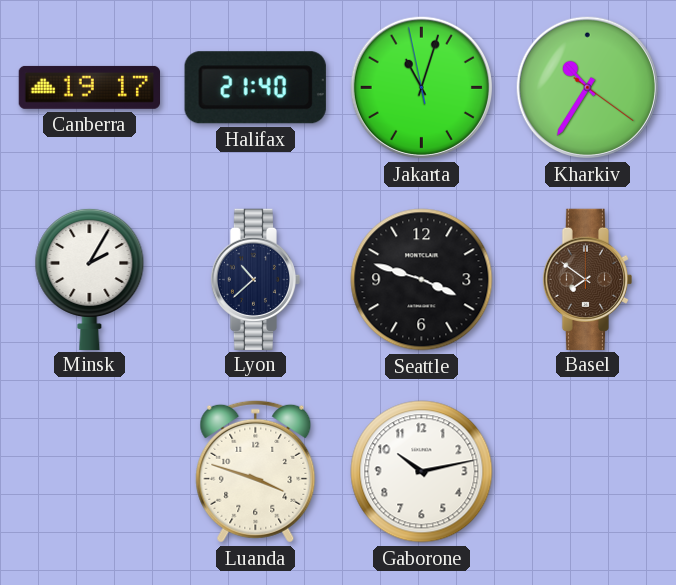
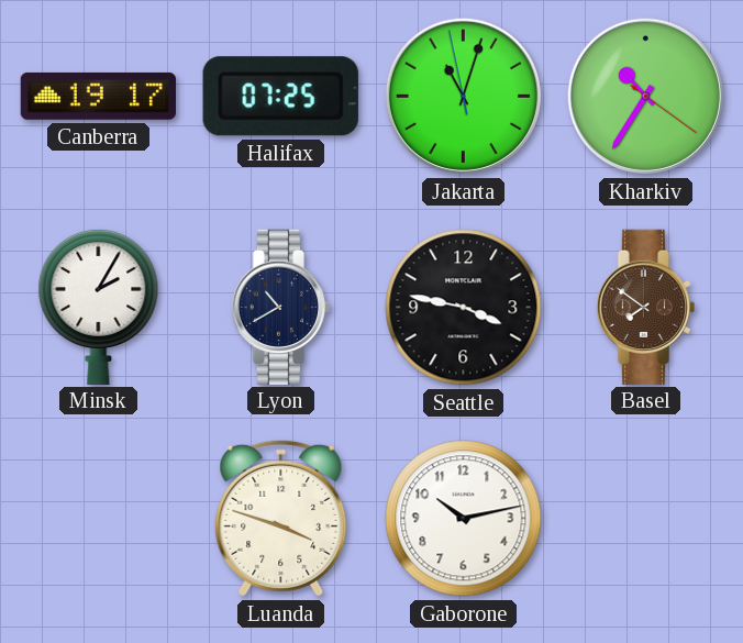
Halifax: 21:40 -> 07:25 (280, 97)
Lyon: 10:38 -> 10:40 (281, 307)
Seattle: 3:48 -> 3:47 (464, 308)
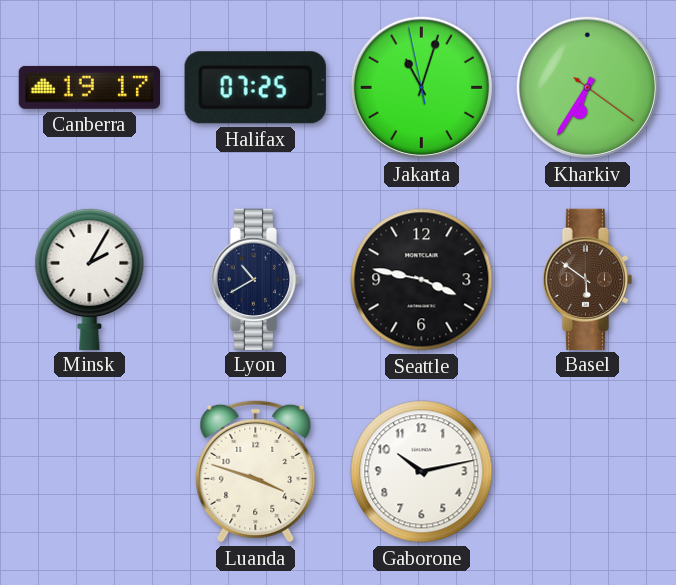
Kharkiv: 10:35 -> 6:35 (587, 87)
Basel: 7:51 -> 5:51 (588, 279)
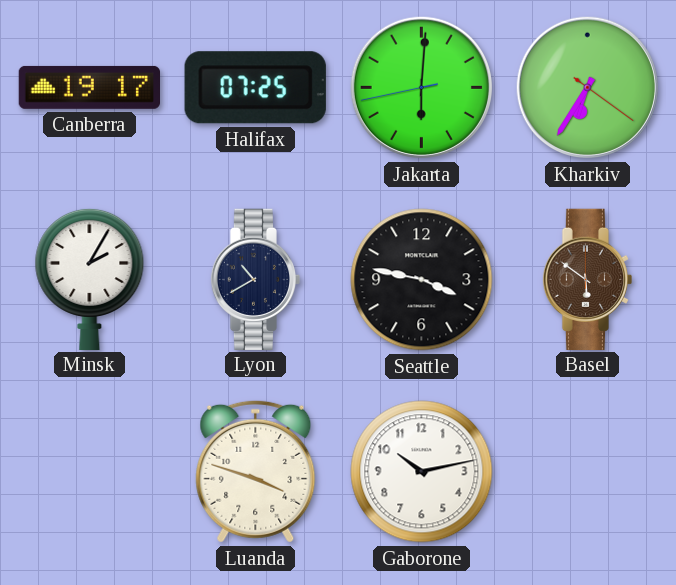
Jakarta: 11:02 -> 6:00 (421, 87)
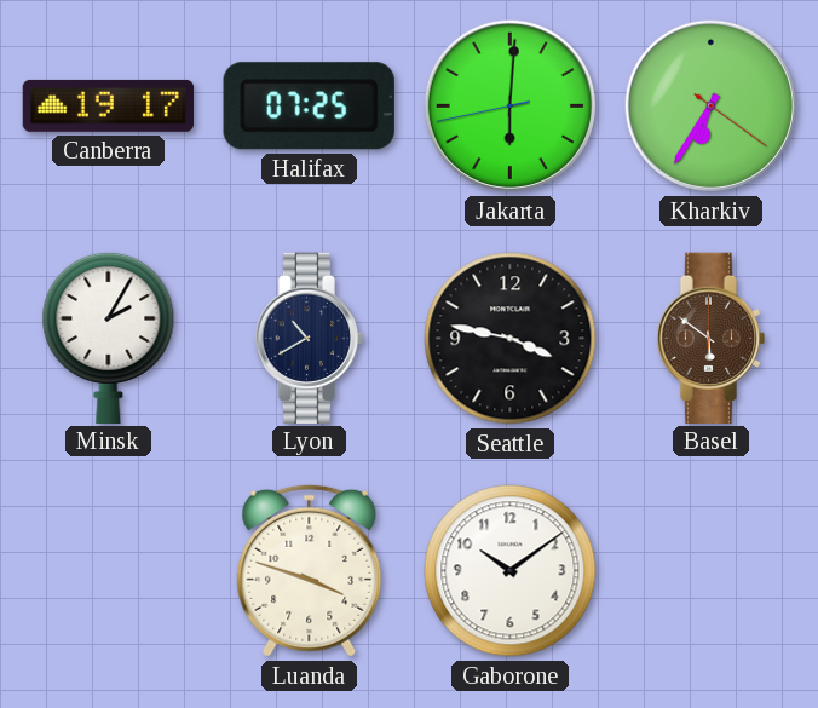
Gaborone: 10:13 -> 10:09 (511, 571)
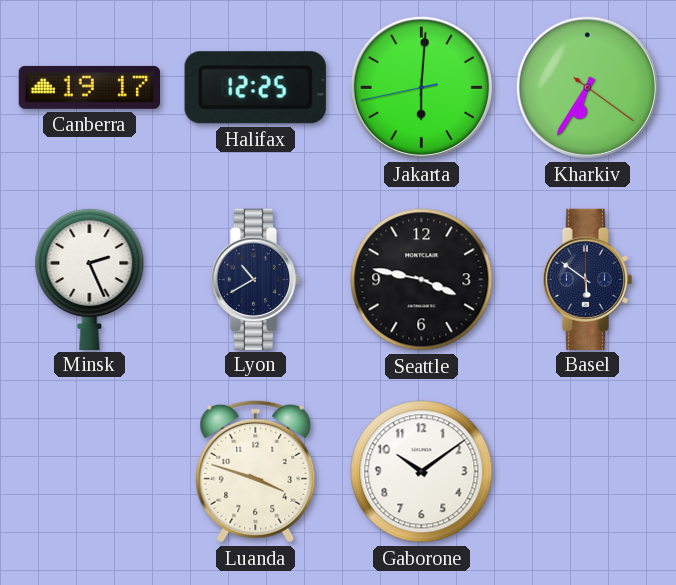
Halifax: 07:25 -> 12:25 (255, 88)
Minsk: 2:05 -> 2:26 (90, 278)
Basel dial: brown -> navy (588, 279)
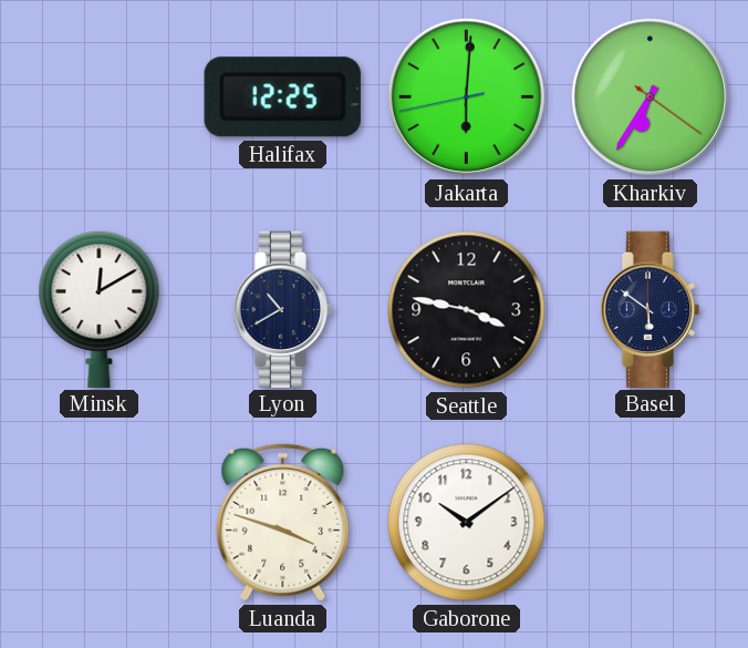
Canberra: 19:17 -> none (89, 87)
Minsk: 2:26 -> 12:10 (100, 308)
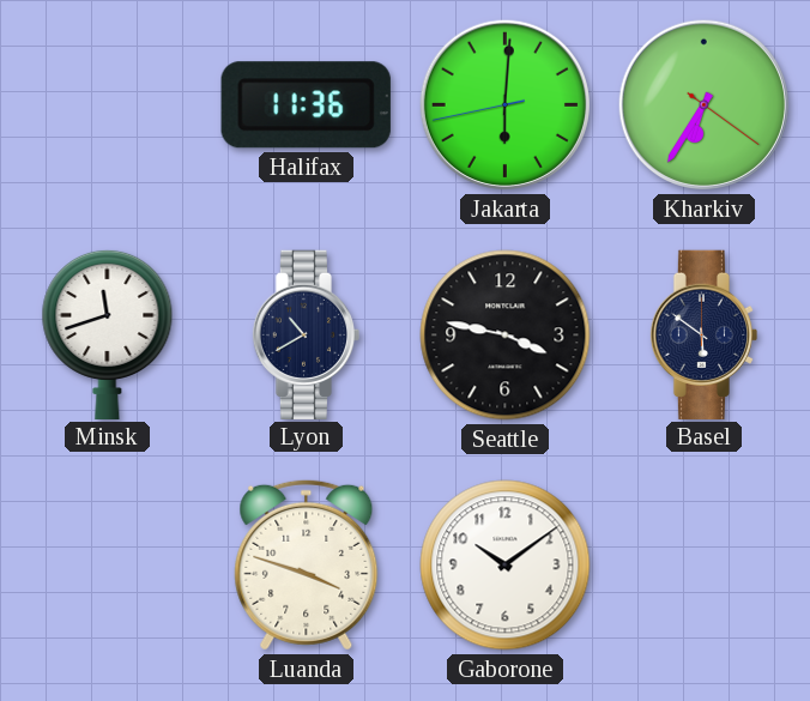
Halifax: 12:25 -> 11:36 (306, 105)
Minsk: 12:10 -> 11:42 (108, 333)
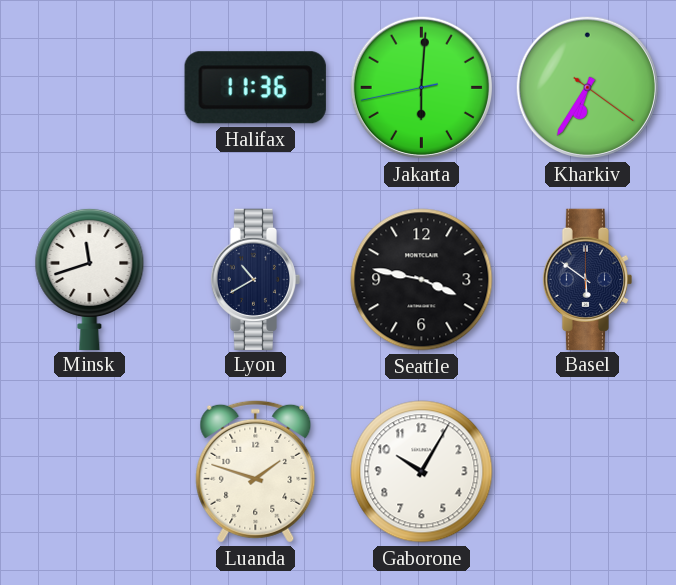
Luanda: 3:48 -> 1:48 (256, 471)
Gaborone: 10:09 -> 10:05 (422, 472)
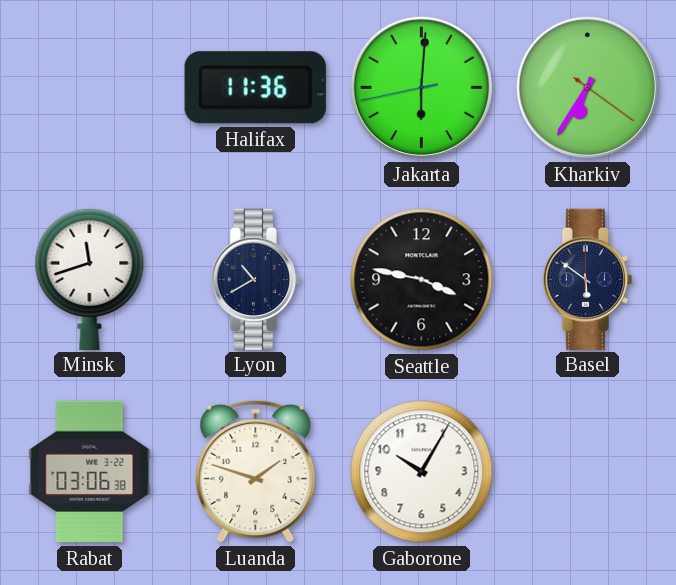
Rabat: none -> 03:06 (90, 472)
